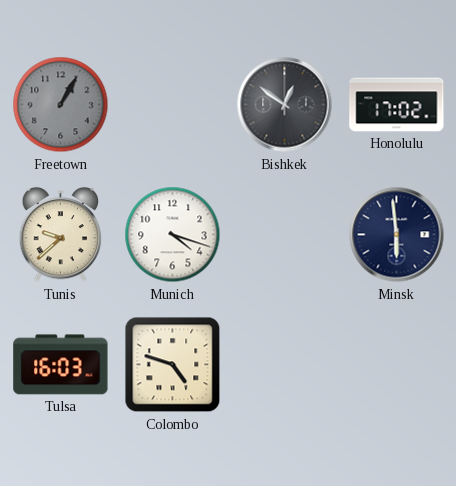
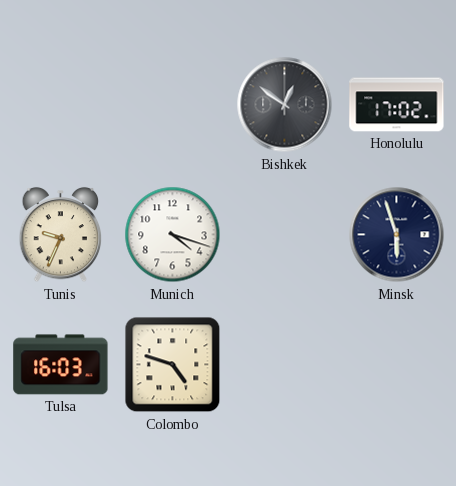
Freetown: 1:05 -> none (61, 105)
Tunis: 9:38 -> 9:34 (61, 235)
Minsk: 5:59 -> 5:57 (397, 235)
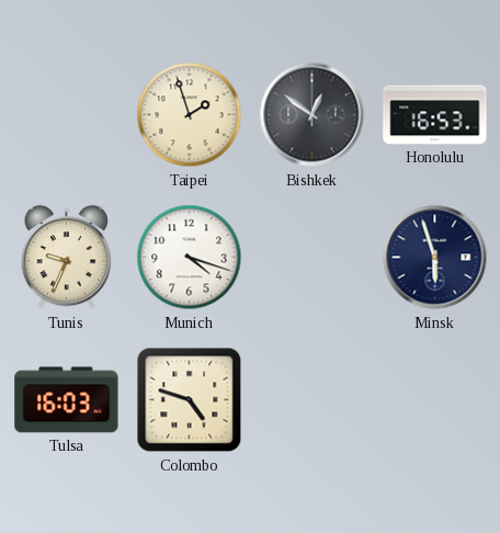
Taipei: none -> 1:57 (190, 115)
Honolulu: 17:02 -> 16:53 (435, 115)
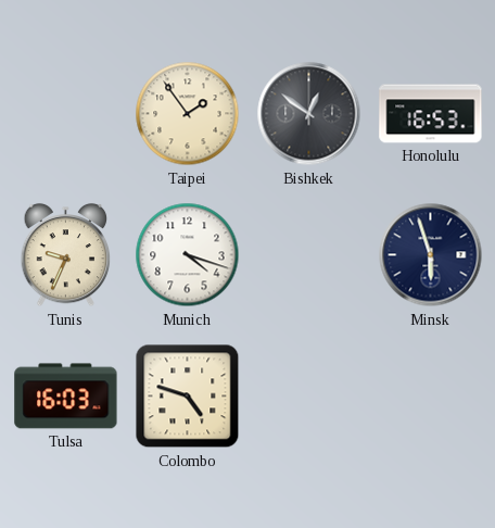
Taipei: 1:57 -> 1:54 (188, 114)
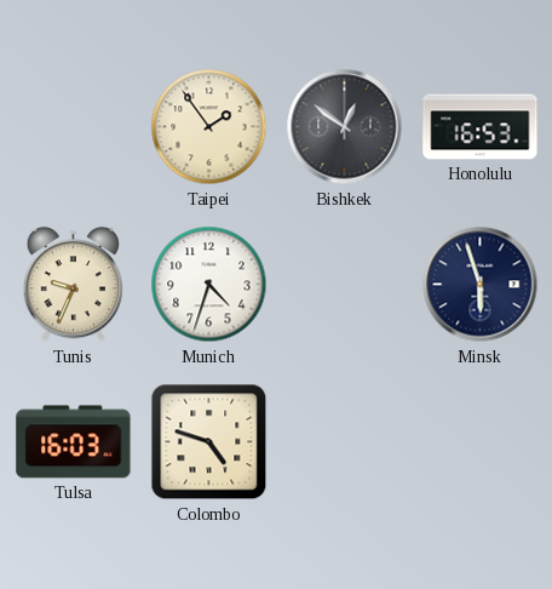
Munich: 4:18 -> 4:33 (209, 285)
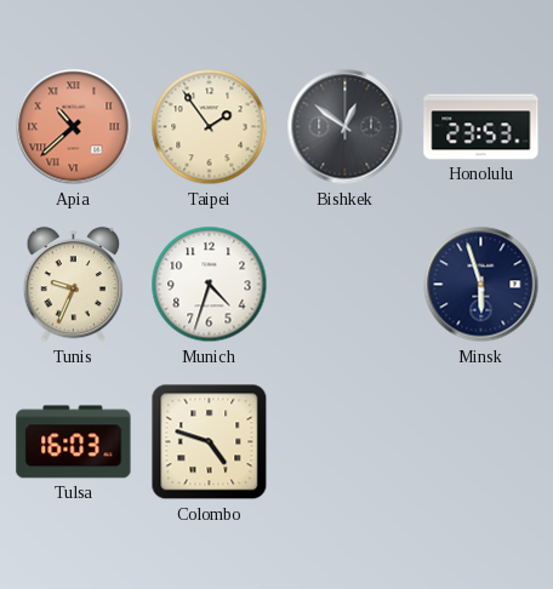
Apia: none -> 10:38 (74, 127)
Honolulu: 16:53 -> 23:53 (481, 127)
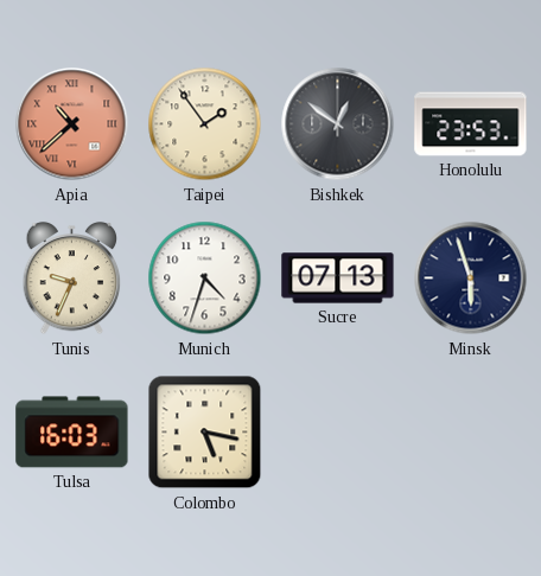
Sucre: none -> 07:13 (338, 279)
Colombo: 4:48 -> 5:17 (205, 433)
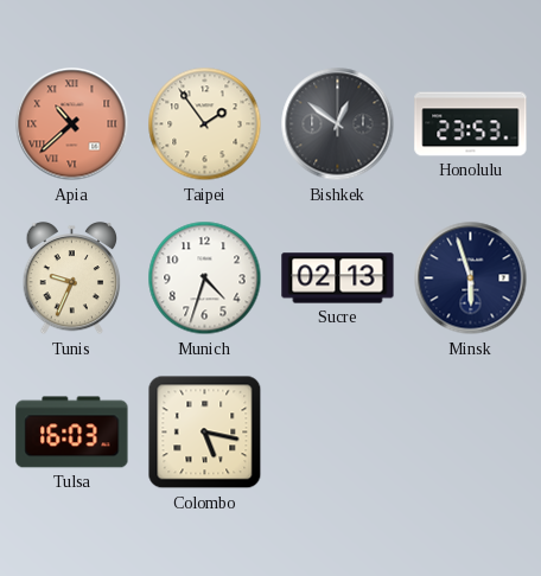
Sucre: 07:13 -> 02:13 (338, 279)
